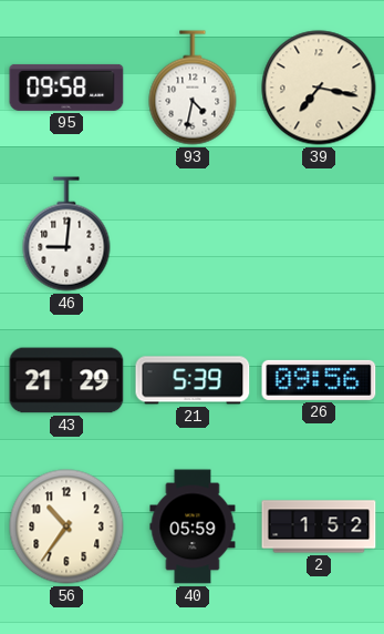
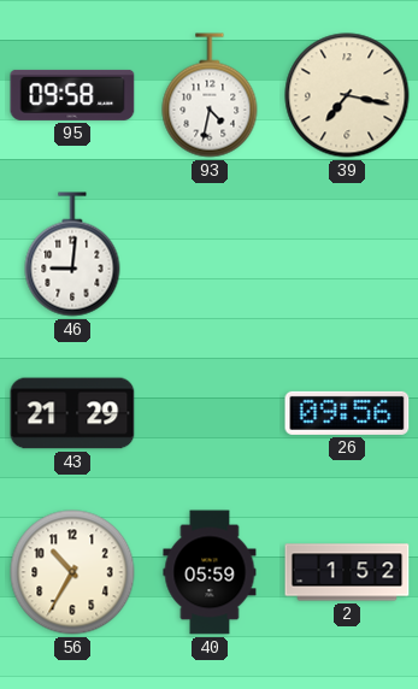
21: 5:39 -> none (193, 380)
56: 10:36 -> 10:35 (72, 572)
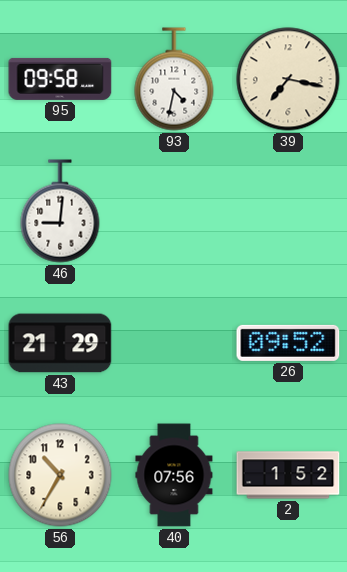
26: 09:56 -> 09:52 (288, 343)
40: 05:59 -> 07:56 (174, 475)
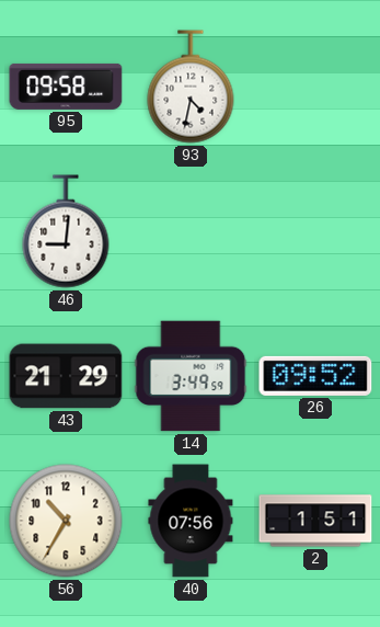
39: 7:17 -> none (288, 79)
14: none -> 3:49 (191, 376)
2: 1:52 -> 1:51 (315, 521)
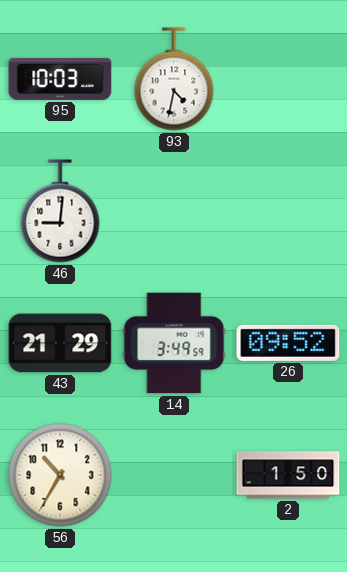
95: 09:58 -> 10:03 (60, 79)
40: 07:56 -> none (191, 521)
2: 1:51 -> 1:50 (288, 475)
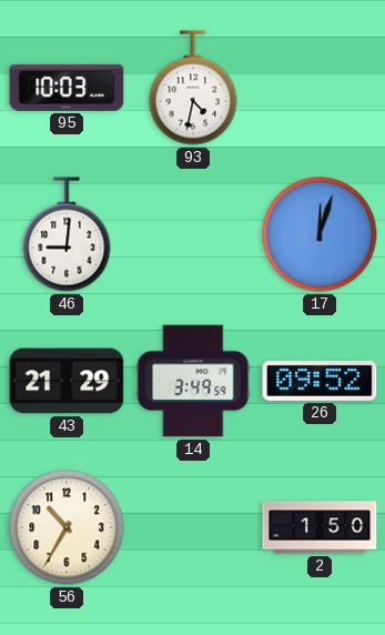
17: none -> 12:03 (320, 234)
